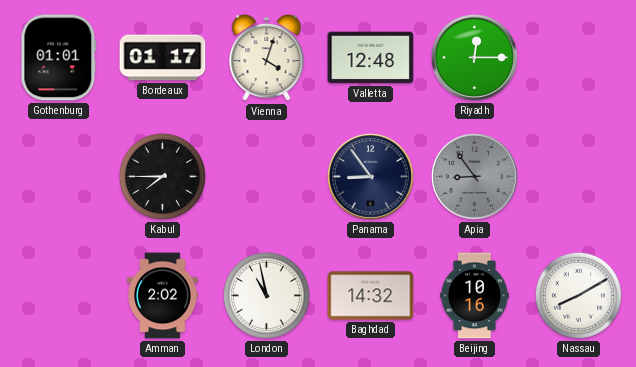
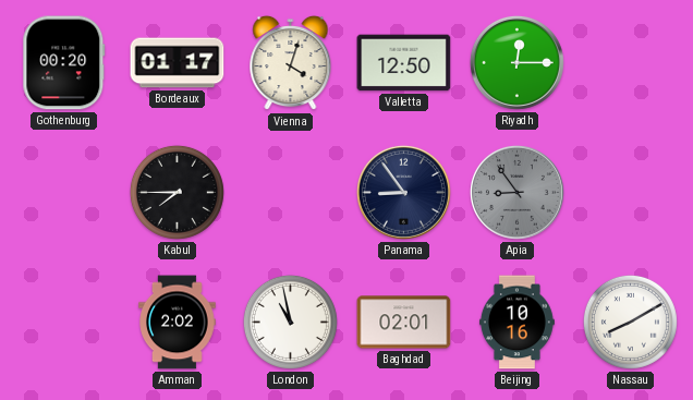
Gothenburg: 01:01 -> 00:20 (64, 63)
Valletta: 12:48 -> 12:50 (404, 63)
Baghdad: 14:32 -> 02:01 (404, 323)
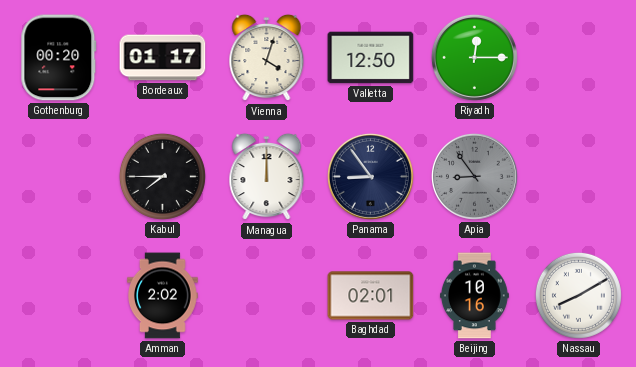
Managua: none -> 12:00 (267, 177)
London: 10:58 -> none (290, 322)
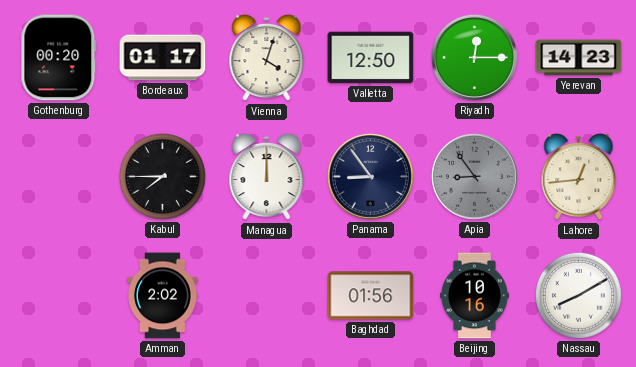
Yerevan: none -> 14:23 (579, 58)
Lahore: none -> 12:44 (579, 177)
Baghdad: 02:01 -> 01:56 (371, 296)
